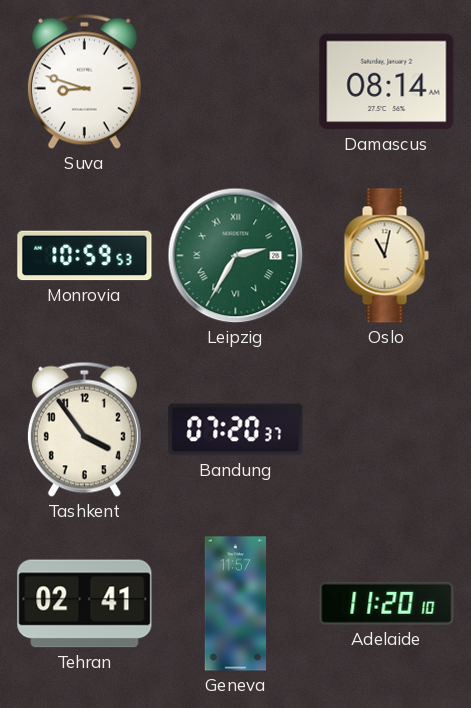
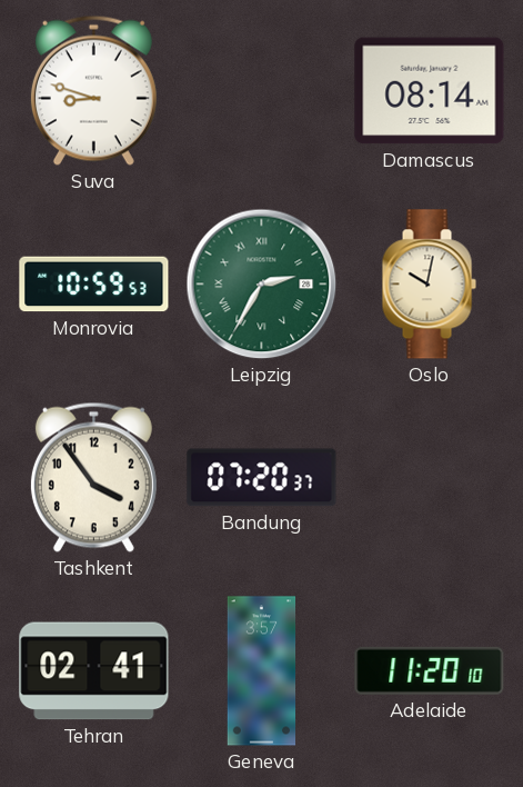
Oslo: 11:02 -> 10:02 (429, 285)
Geneva: 11:57 -> 3:57 (262, 671)
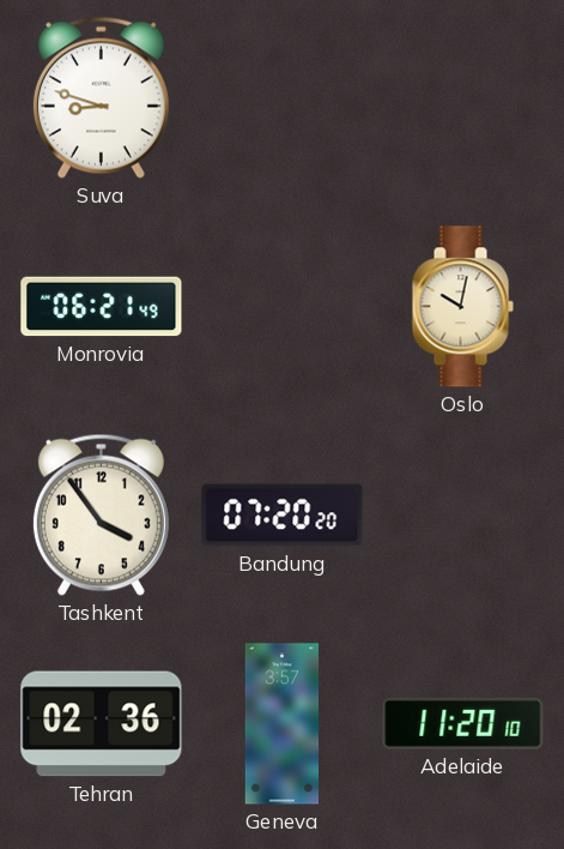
Damascus: 08:14 -> none (430, 91)
Monrovia: 10:59 -> 06:21 (102, 307)
Leipzig: 2:35 -> none (262, 285)
Bandung: 07:20:37 -> 07:20:20 (283, 516)
Tehran: 02:41 -> 02:36 (102, 724)
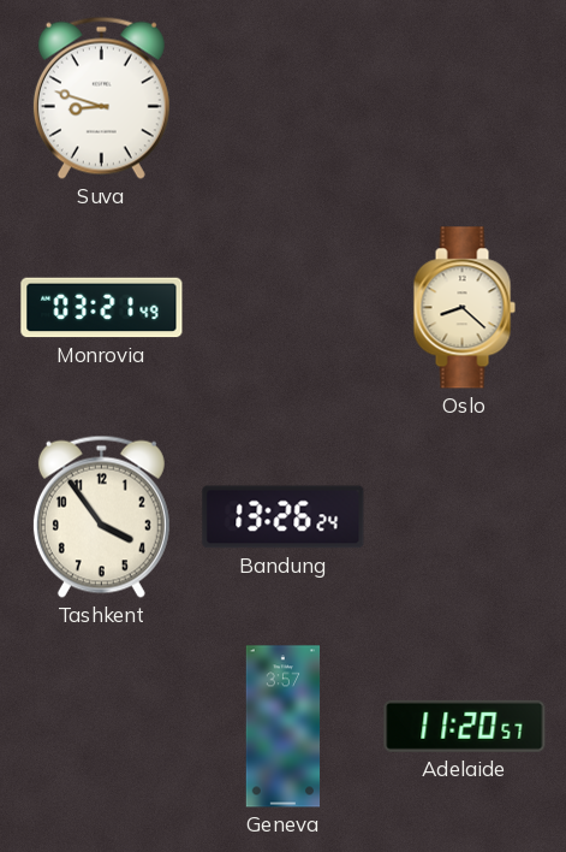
Monrovia: 06:21 -> 03:21 (102, 308)
Oslo: 10:02 -> 8:22 (464, 308)
Bandung: 07:20 -> 13:26 (284, 517)
Tehran: 02:36 -> none (102, 724)
Adelaide: 11:20:10 -> 11:20:57 (465, 726)
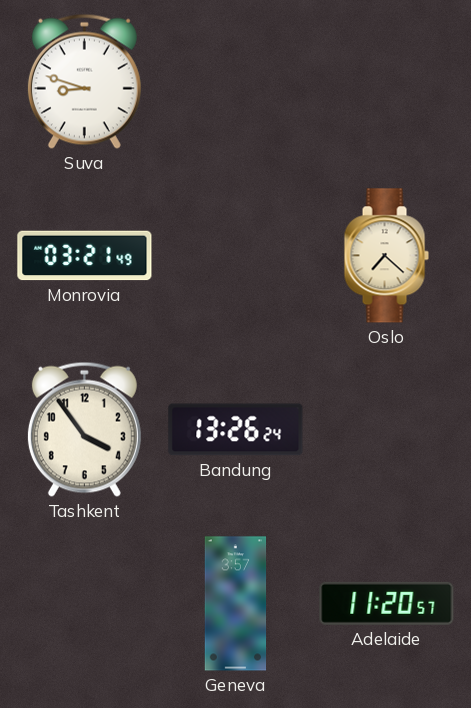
Oslo: 8:22 -> 7:22 (386, 256)
